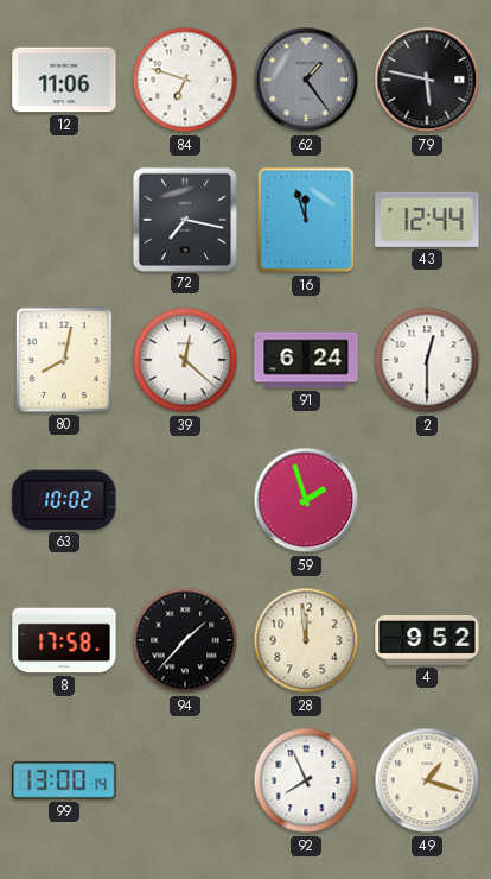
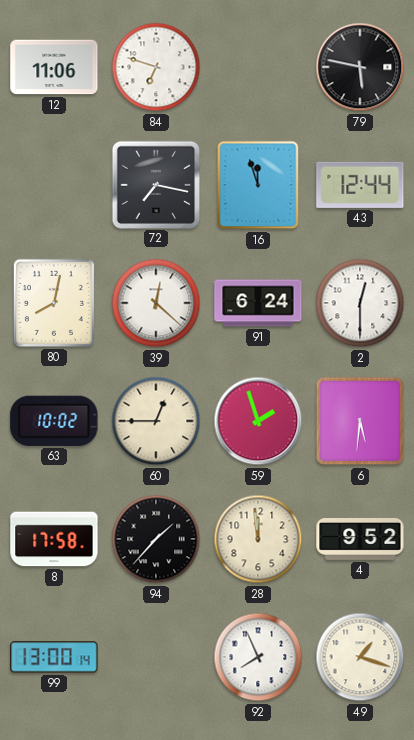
62: 1:24 -> none (306, 80)
60: none -> 12:45 (156, 421)
6: none -> 5:31 (360, 421)
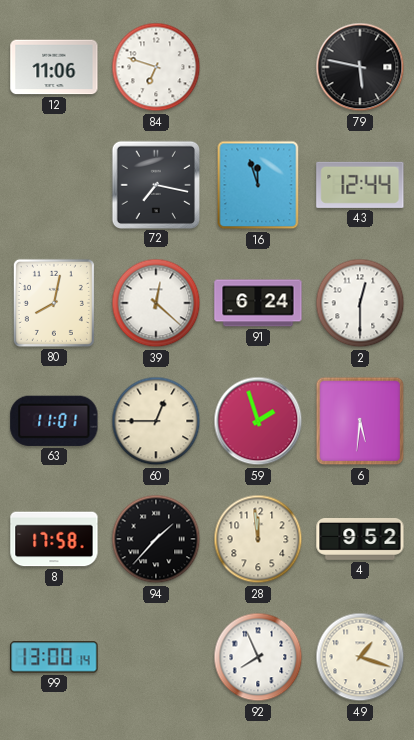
63: 10:02 -> 11:01 (54, 421)
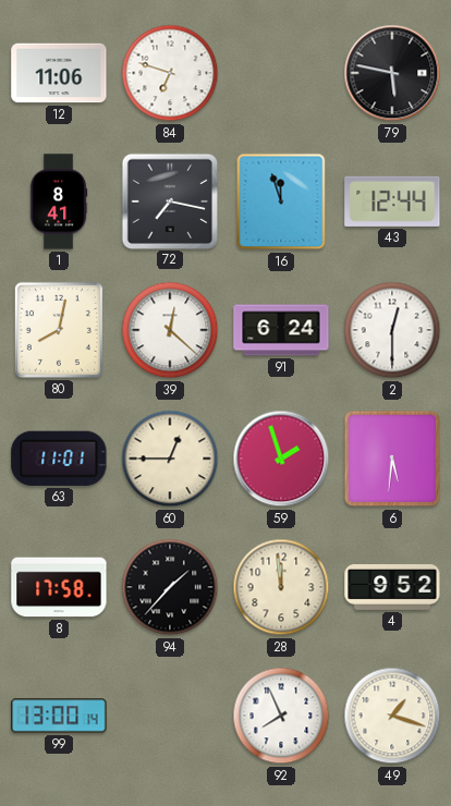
1: none -> 8:41 (59, 201)
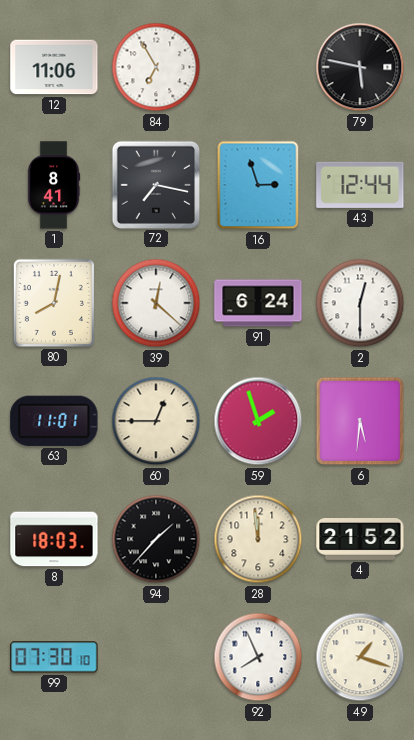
84: 6:48 -> 6:55 (156, 67)
16: 11:57 -> 2:57 (258, 185)
8: 17:58 -> 18:03 (54, 539)
4: 9:52 -> 21:52 (360, 540)
99: 13:00 -> 07:30 (54, 657)
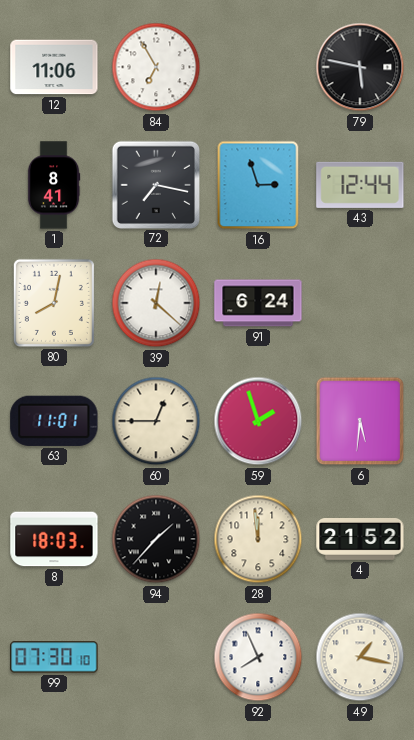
2: 12:30 -> none (360, 303)
49: 1:18 -> 1:17 (360, 657)
